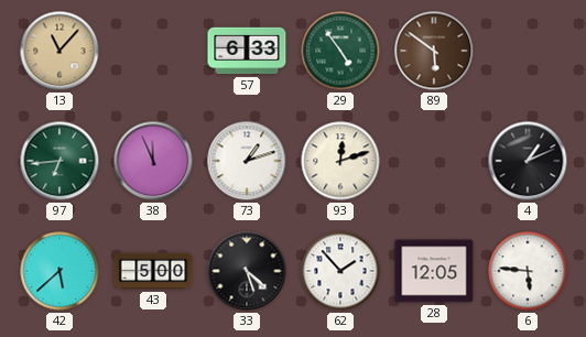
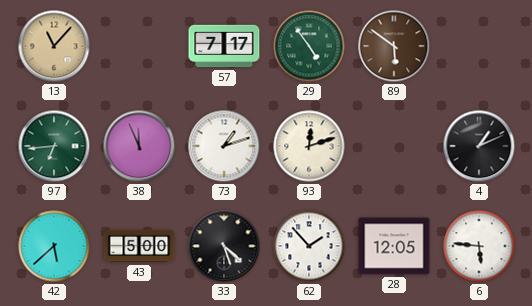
57: 6:33 -> 7:17 (224, 46)
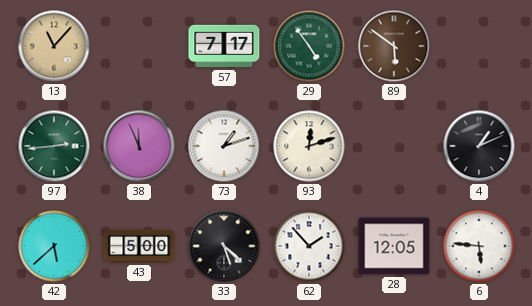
97: 6:44 -> 2:44 (54, 146)
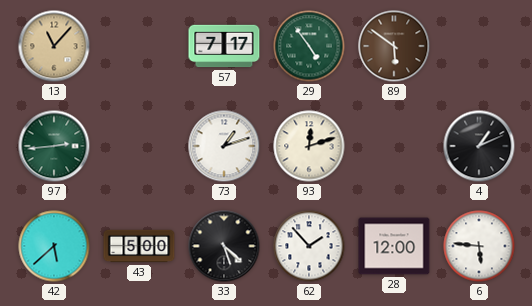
38: 11:56 -> none (139, 146)
28: 12:05 -> 12:00 (394, 246)
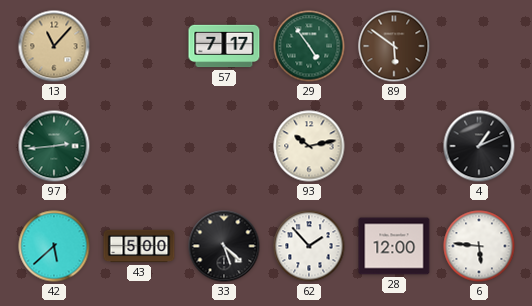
73: 1:12 -> none (224, 146)
93: 12:12 -> 10:13 (309, 146)
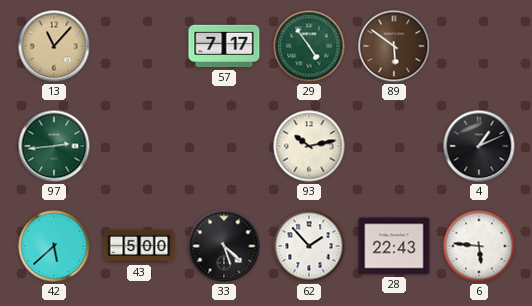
28: 12:00 -> 22:43 (394, 246)
